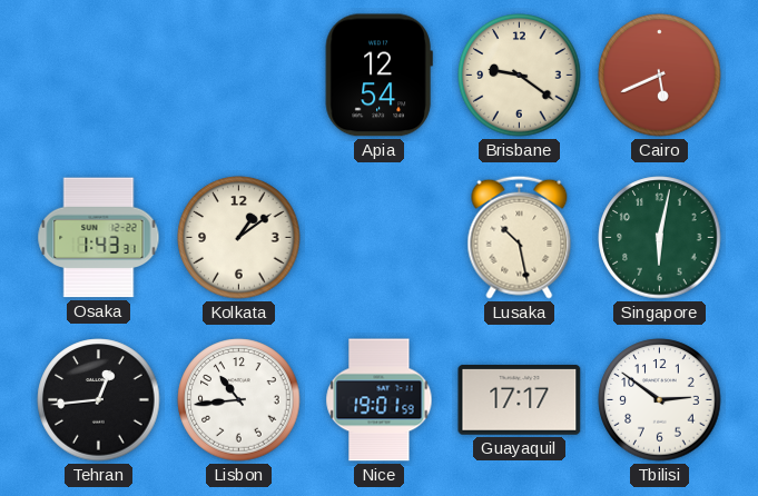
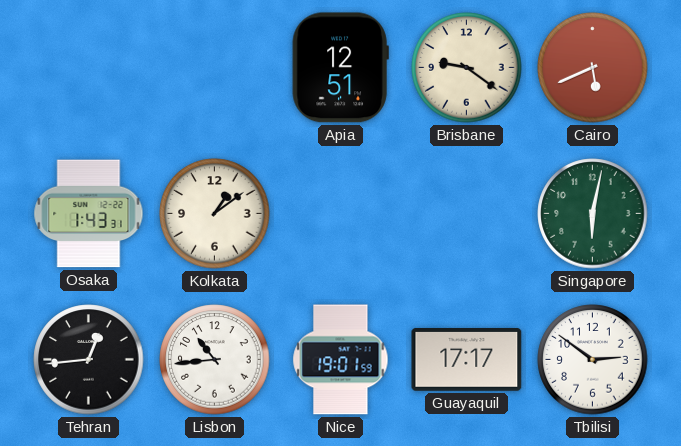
Apia: 12:54 -> 12:51 (340, 68)
Lusaka: 10:28 -> none (520, 237)
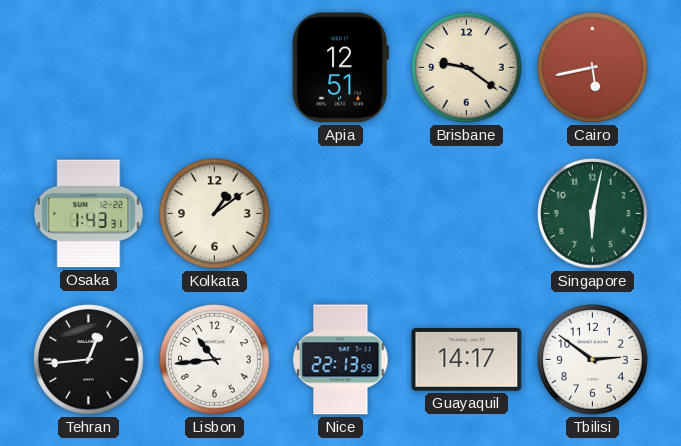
Cairo: 5:41 -> 5:43 (593, 68)
Nice: 19:01 -> 22:13 (341, 360)
Guayaquil: 17:17 -> 14:17 (467, 360)
